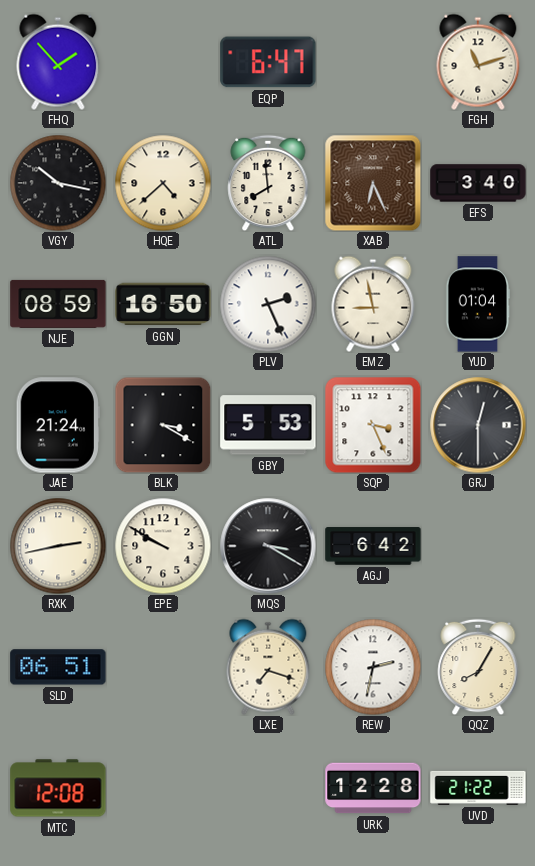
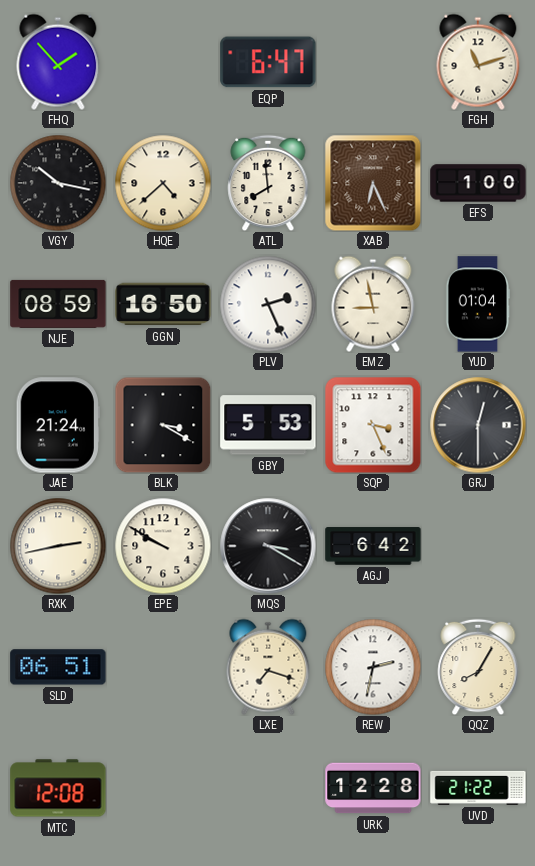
EFS: 3:40 -> 1:00 (478, 183)
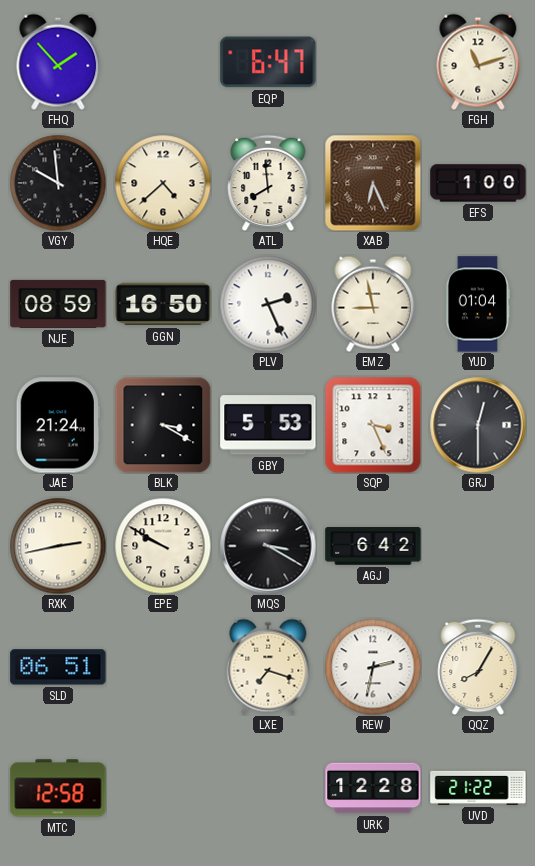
VGY: 10:17 -> 9:59 (58, 183)
MTC: 12:08 -> 12:58 (58, 788)
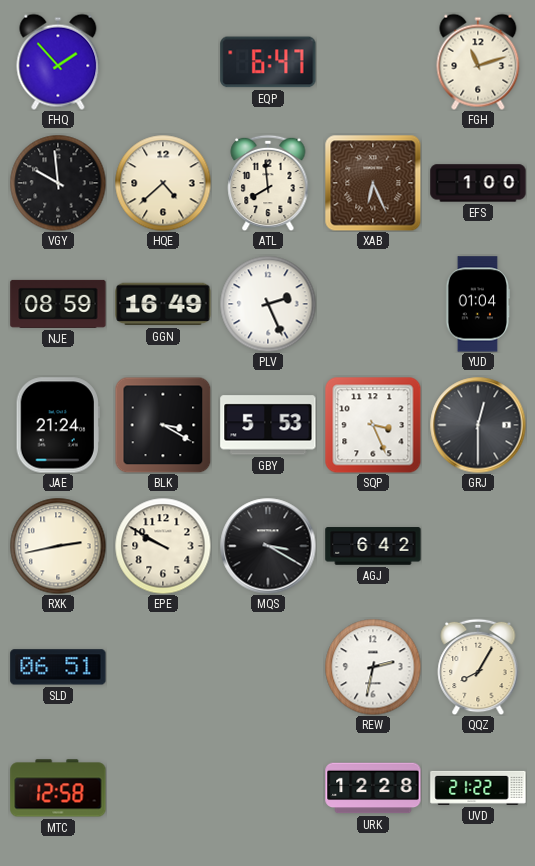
GGN: 16:50 -> 16:49 (163, 304)
EMZ: 8:58 -> none (373, 304)
LXE: 7:18 -> none (268, 667)
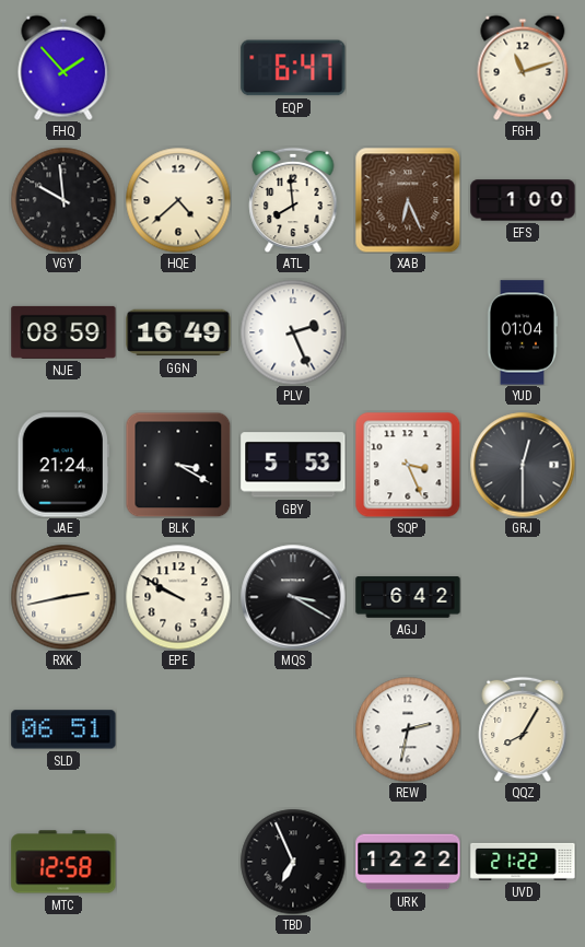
TBD: none -> 6:56 (293, 862)
URK: 12:28 -> 12:22 (408, 862)
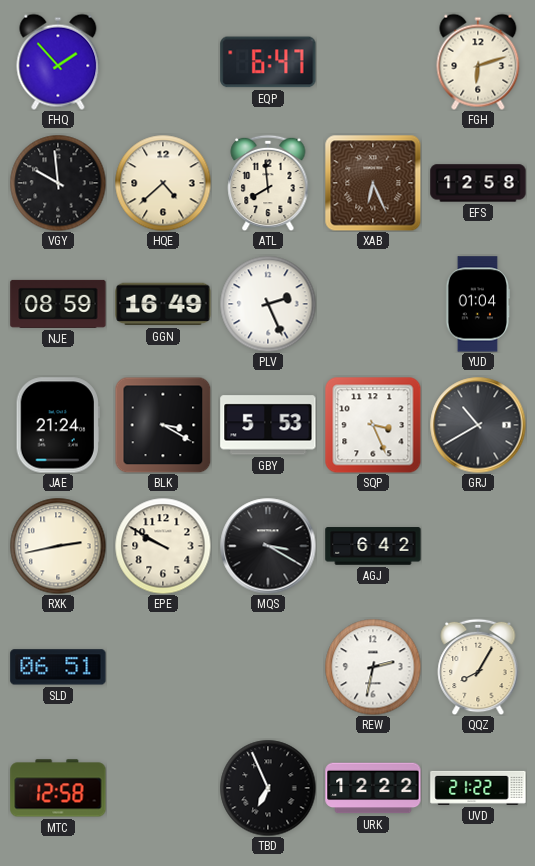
FGH: 11:12 -> 6:12 (478, 62)
EFS: 1:00 -> 12:58 (478, 183)
GRJ: 12:30 -> 10:40 (478, 425)
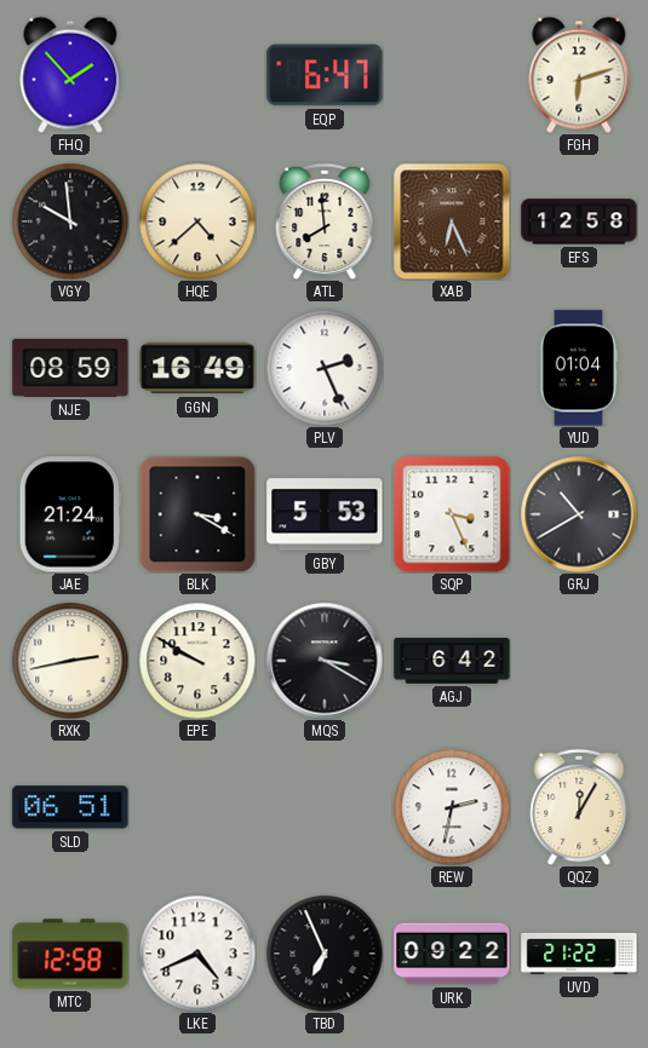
QQZ: 8:05 -> 12:05 (579, 807)
LKE: none -> 4:41 (197, 954)
URK: 12:22 -> 09:22 (452, 954)
